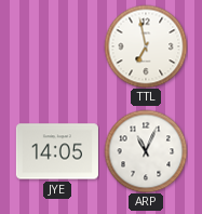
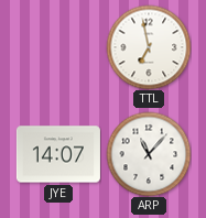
JYE: 14:05 -> 14:07 (58, 154)
ARP: 11:04 -> 11:07 (149, 154)
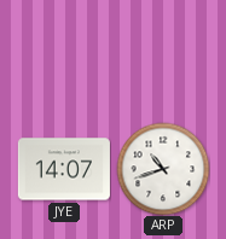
TTL: 6:58 -> none (149, 47)
ARP: 11:07 -> 10:42 (163, 169)
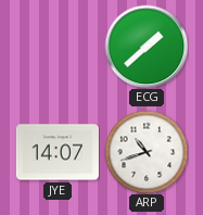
ECG: none -> 1:38 (147, 47)
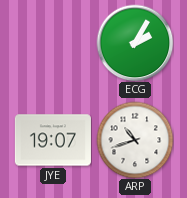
ECG: 1:38 -> 2:05 (135, 43)
JYE: 14:07 -> 19:07 (53, 140)
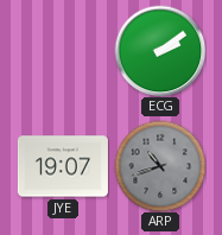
ECG: 2:05 -> 2:09 (160, 51)
ARP dial: white -> grey (160, 166)
